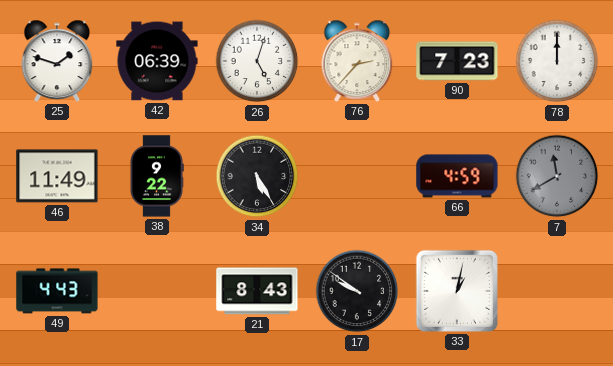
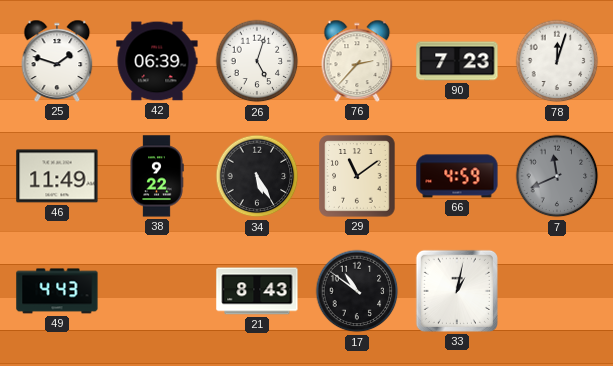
78: 12:00 -> 12:03 (557, 61)
29: none -> 11:09 (357, 176)
7: 11:40 -> 11:41 (557, 176)
17: 9:51 -> 10:51 (357, 291)
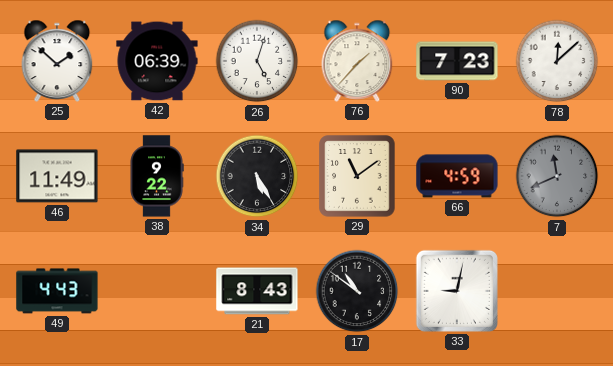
25: 1:48 -> 1:52 (57, 61)
76: 2:37 -> 1:37 (357, 61)
78: 12:03 -> 12:08 (557, 61)
33: 1:02 -> 9:02 (457, 291)
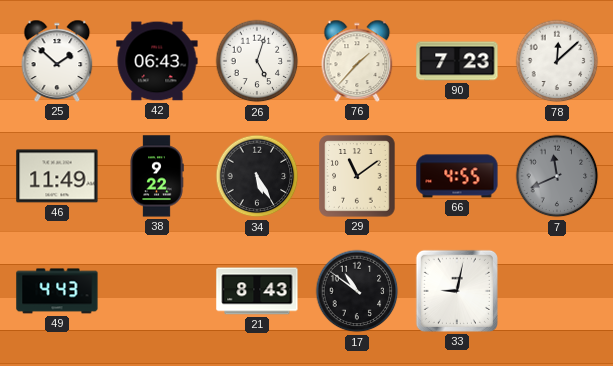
42: 06:39 -> 06:43 (157, 61)
66: 4:59 -> 4:55 (457, 176)
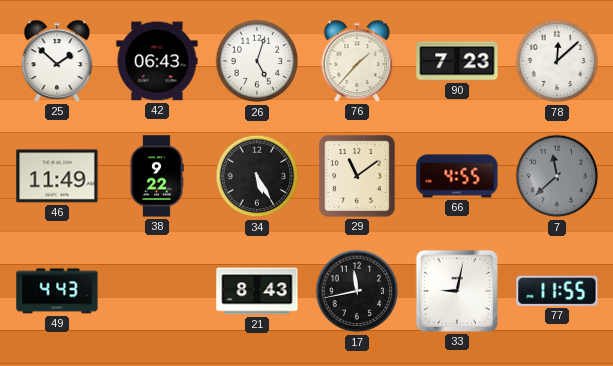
7: 11:41 -> 11:38 (557, 176)
17: 10:51 -> 11:43 (357, 291)
77: none -> 11:55 (557, 291)
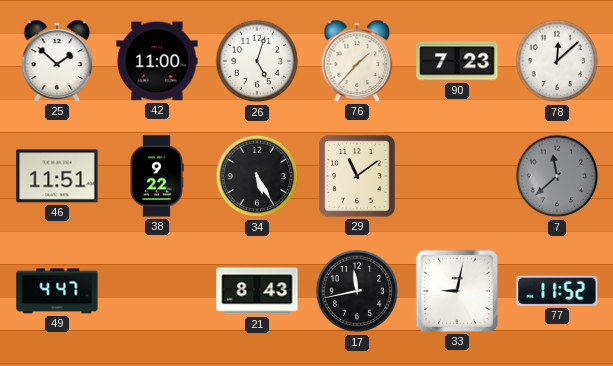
42: 06:43 -> 11:00 (157, 61)
46: 11:49 -> 11:51 (57, 176)
66: 4:55 -> none (457, 176)
49: 4:43 -> 4:47 (57, 291)
77: 11:55 -> 11:52 (557, 291)
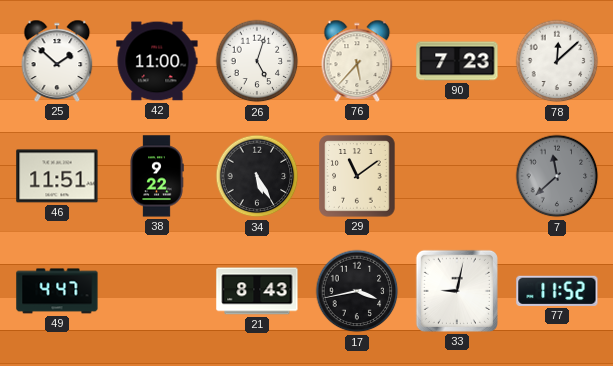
76: 1:37 -> 5:37 (357, 61)
17: 11:43 -> 3:43 (357, 291)
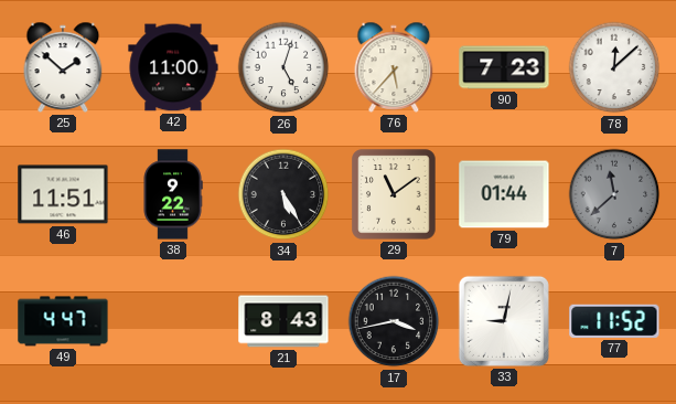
79: none -> 01:44 (504, 194)
